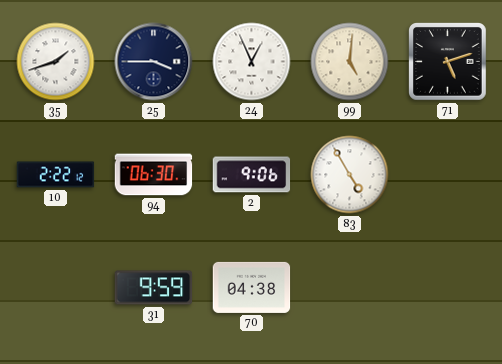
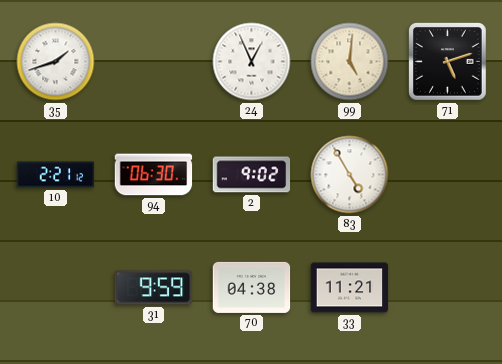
25: 3:45 -> none (154, 62)
10: 2:22 -> 2:21 (56, 175)
2: 9:06 -> 9:02 (252, 175)
33: none -> 11:21 (350, 288)
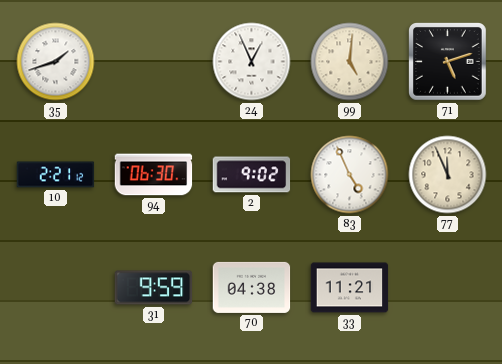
83: 4:55 -> 4:56 (350, 175)
77: none -> 11:56 (448, 175)
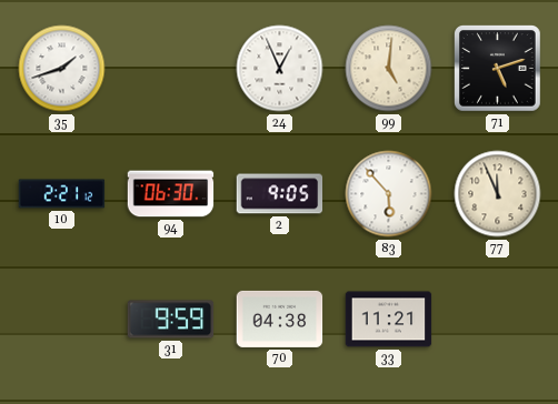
2: 9:02 -> 9:05 (280, 194)
83: 4:56 -> 5:53 (389, 194)
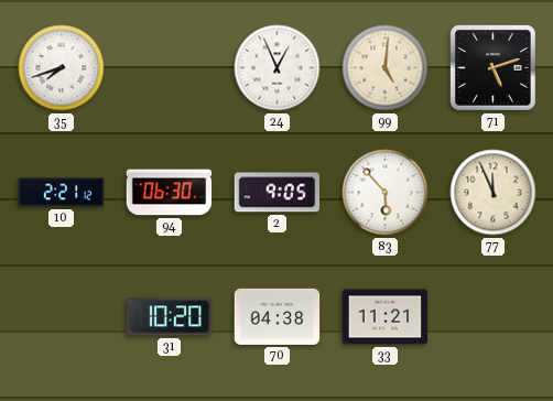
35: 1:42 -> 7:42 (62, 68)
31: 9:59 -> 10:20 (170, 317)
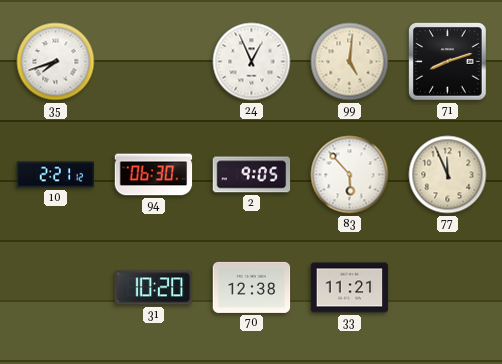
71: 5:12 -> 8:12 (448, 62)
70: 04:38 -> 12:38 (252, 287)
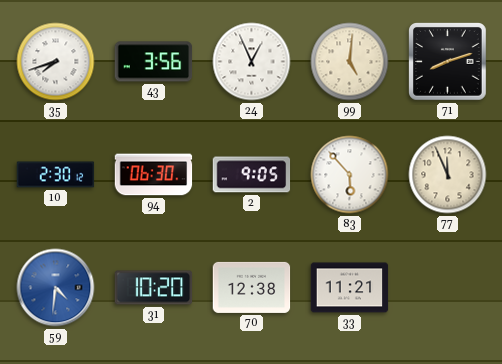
43: none -> 3:56 (154, 62)
10: 2:21 -> 2:30 (56, 175)
59: none -> 4:31 (56, 288)
